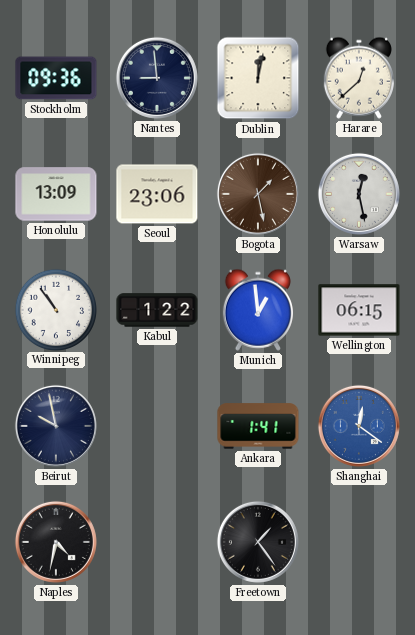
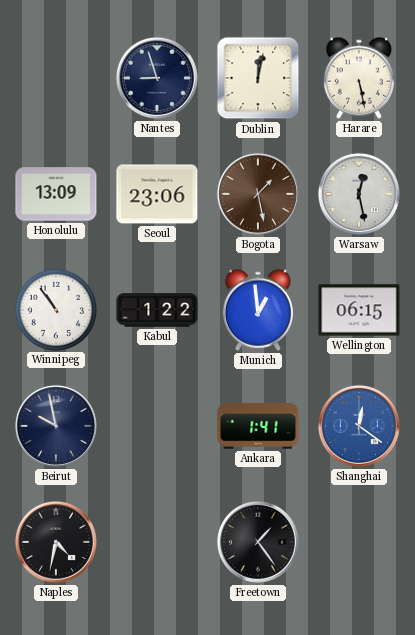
Stockholm: 09:36 -> none (56, 78)
Nantes: 8:59 -> 8:57 (157, 78)
Harare: 12:38 -> 5:28 (359, 78)
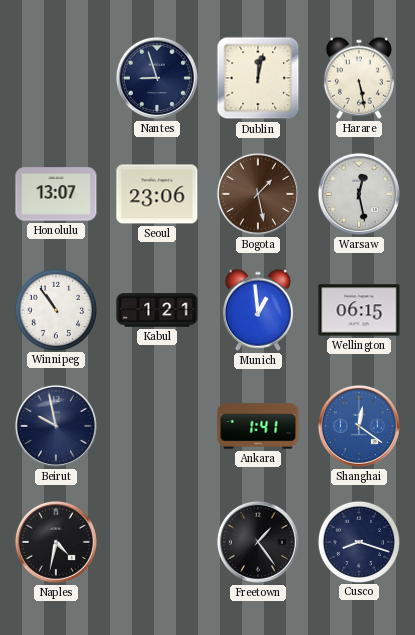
Honolulu: 13:09 -> 13:07 (56, 194)
Kabul: 1:22 -> 1:21 (157, 310)
Cusco: none -> 8:18 (358, 541)
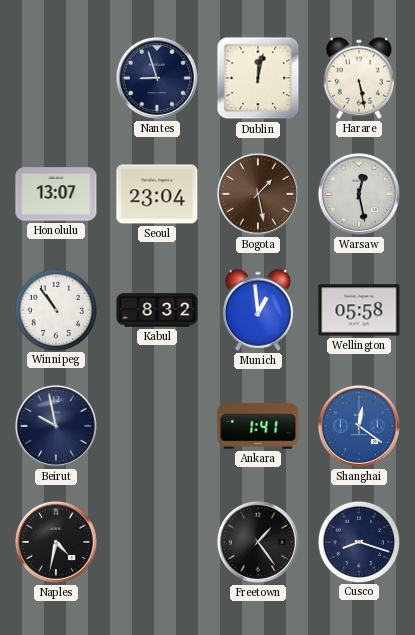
Seoul: 23:06 -> 23:04 (157, 194)
Kabul: 1:21 -> 8:32 (157, 310)
Wellington: 06:15 -> 05:58 (359, 310)
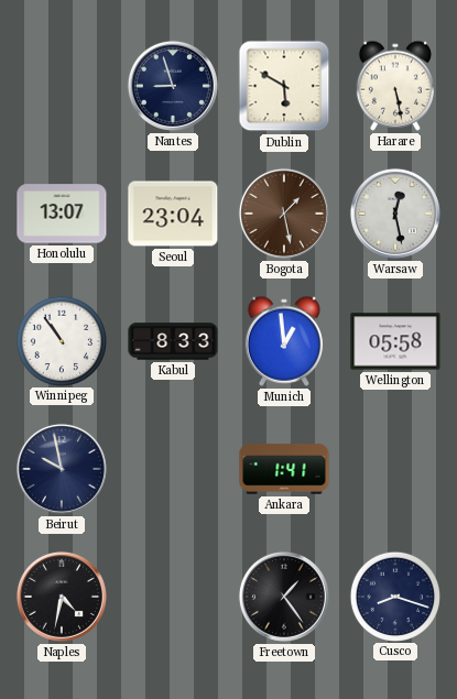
Dublin: 12:02 -> 5:50 (284, 86)
Kabul: 8:32 -> 8:33 (173, 341)
Shanghai: 12:21 -> none (359, 426)
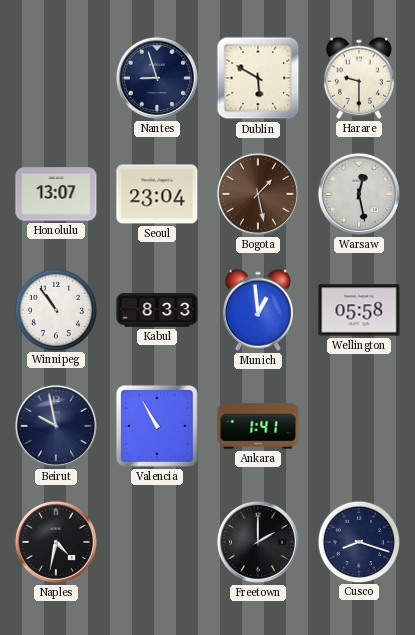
Harare: 5:28 -> 9:30 (359, 78)
Valencia: none -> 10:55 (157, 426)
Freetown: 1:24 -> 2:00 (258, 542)
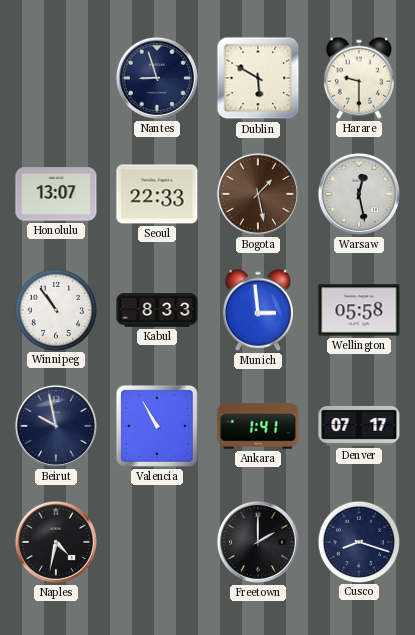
Seoul: 23:04 -> 22:33 (157, 194)
Munich: 12:59 -> 2:59 (258, 310)
Denver: none -> 07:17 (359, 426)
